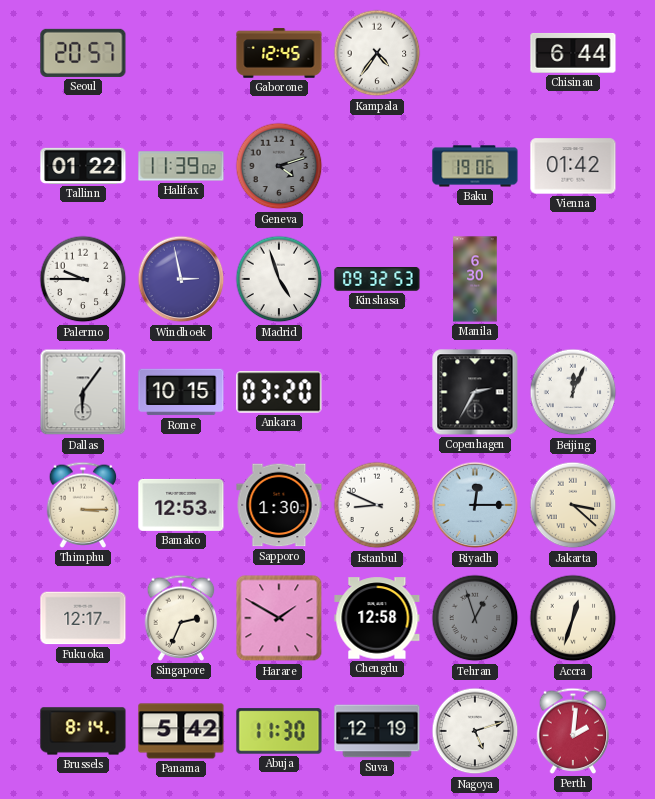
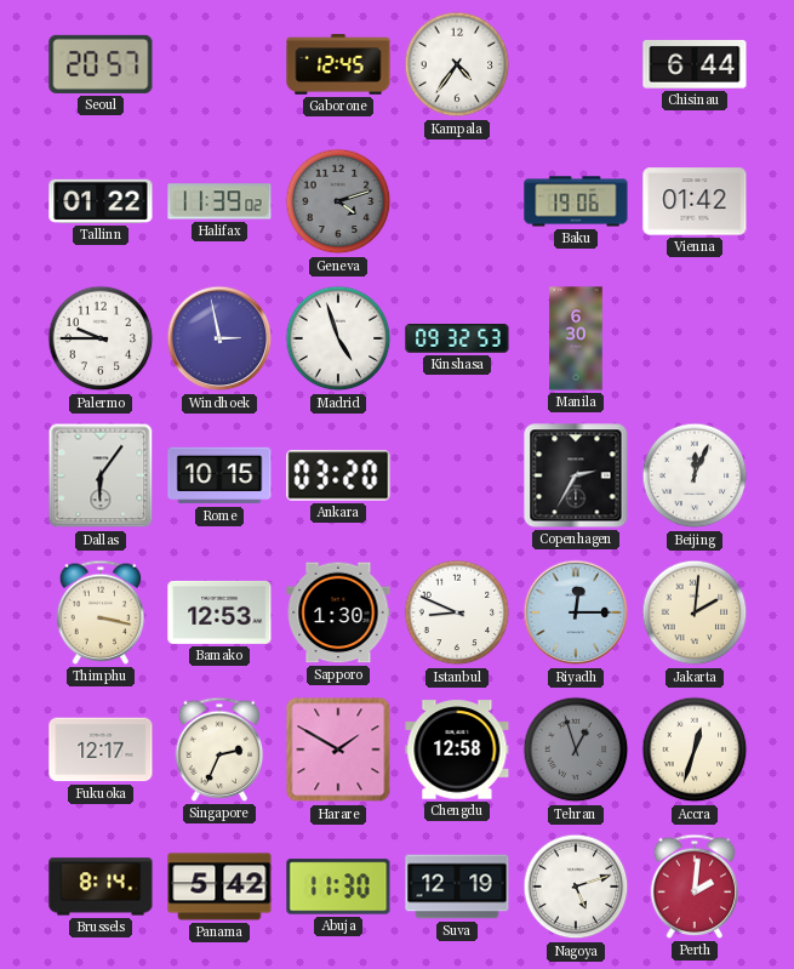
Thimphu: 3:15 -> 3:17 (101, 612)
Jakarta: 3:22 -> 2:01 (695, 612)
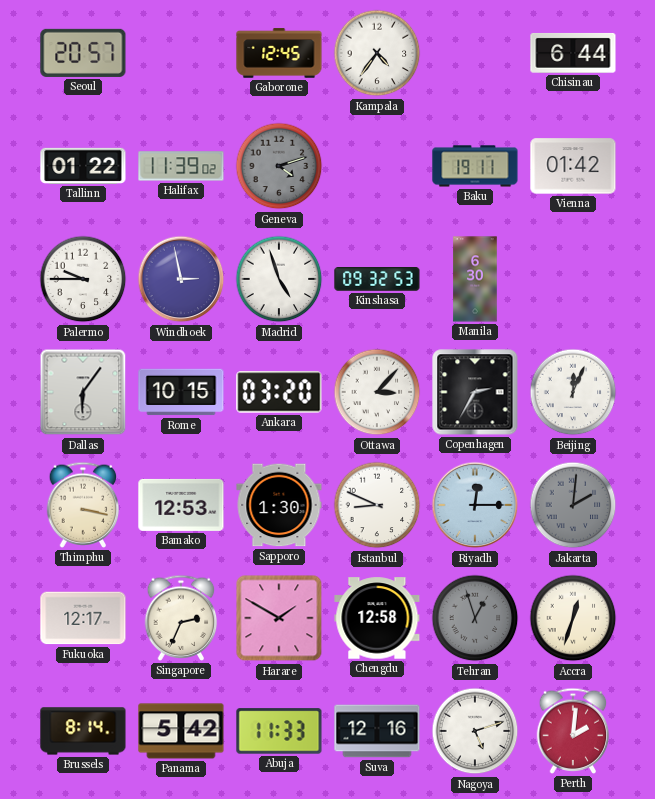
Baku: 19:06 -> 19:11 (475, 166)
Ottawa: none -> 3:07 (377, 392)
Jakarta dial: cream -> grey (573, 505)
Abuja: 11:30 -> 11:33 (279, 731)
Suva: 12:19 -> 12:16 (377, 731)
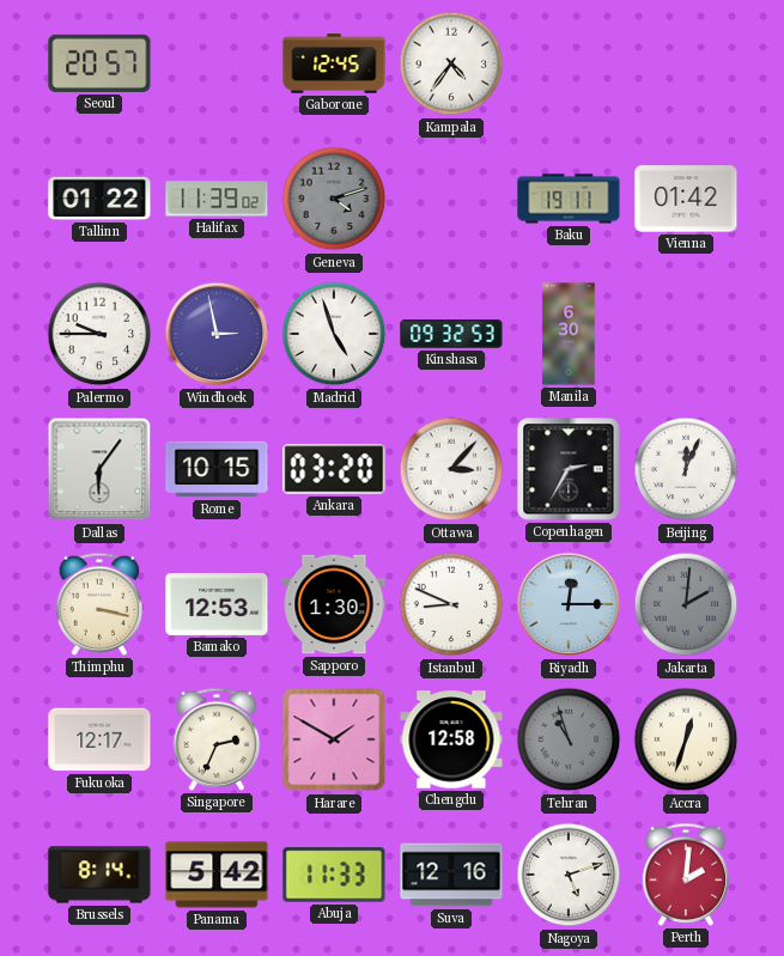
Chisinau: 6:44 -> none (573, 53)
Tehran: 12:57 -> 10:57 (569, 739)
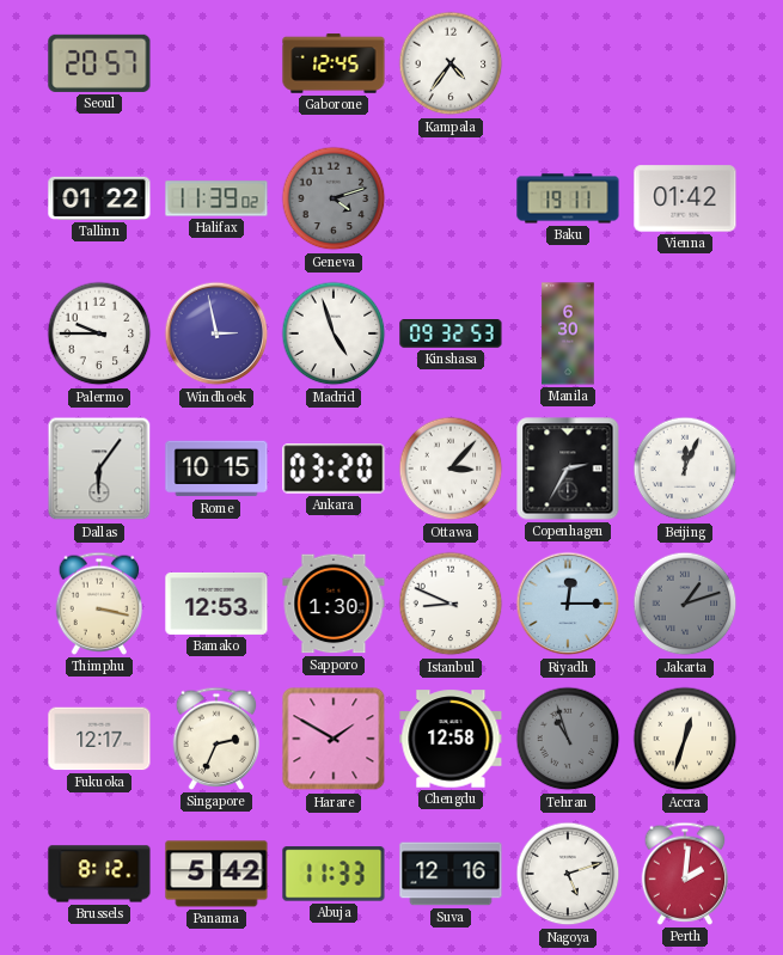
Jakarta: 2:01 -> 1:12 (685, 604)
Brussels: 8:14 -> 8:12 (99, 874)
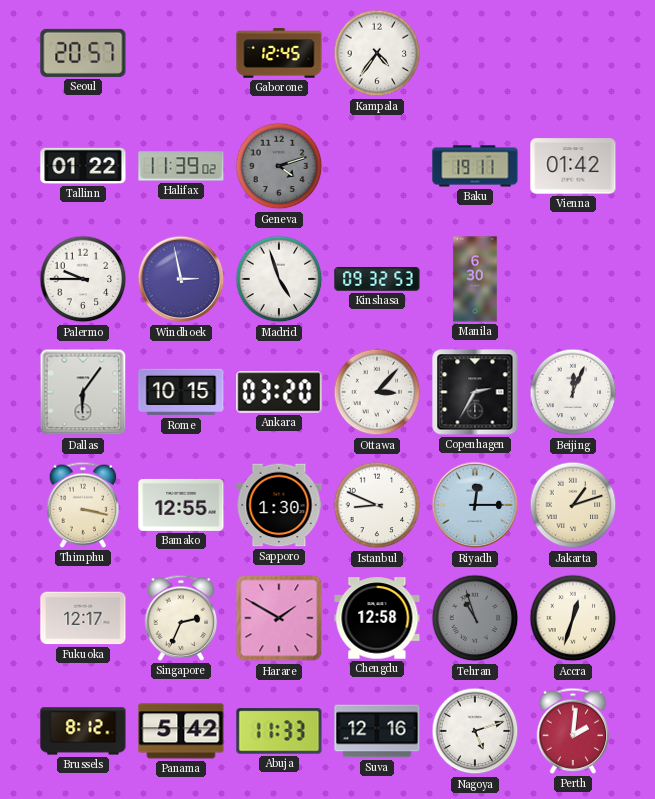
Bamako: 12:53 -> 12:55 (181, 505)
Jakarta dial: grey -> cream (573, 505)
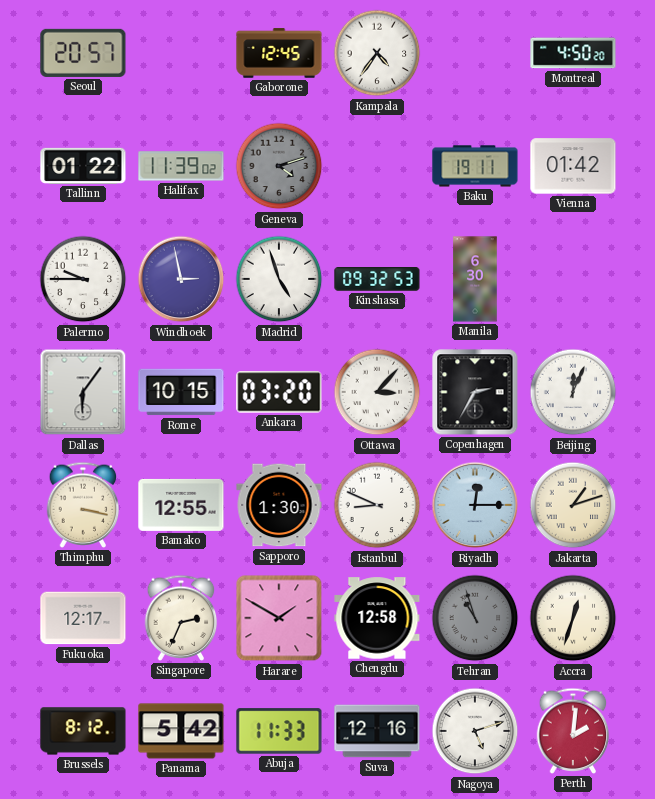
Montreal: none -> 4:50 (573, 53)
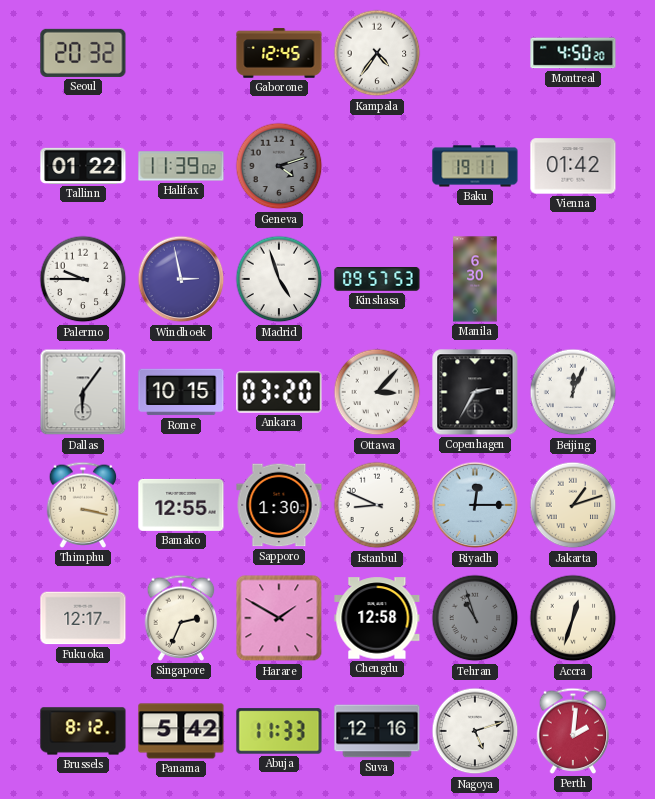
Seoul: 20:57 -> 20:32 (83, 53)
Kinshasa: 09:32 -> 09:57 (377, 279)
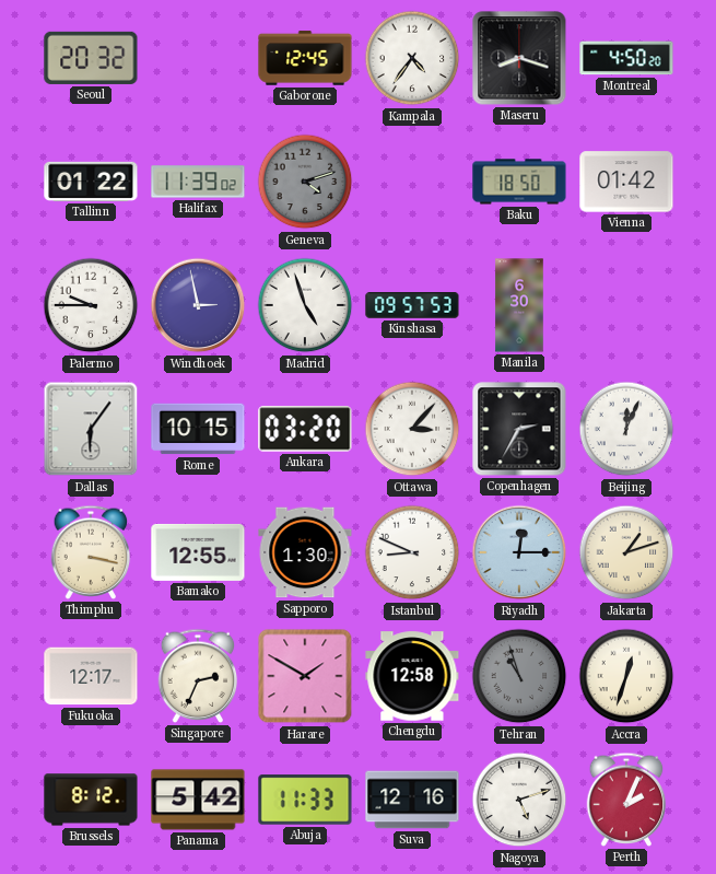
Maseru: none -> 8:18 (519, 58)
Baku: 19:11 -> 18:50 (519, 182)
Perth: 2:01 -> 2:04 (626, 800)
